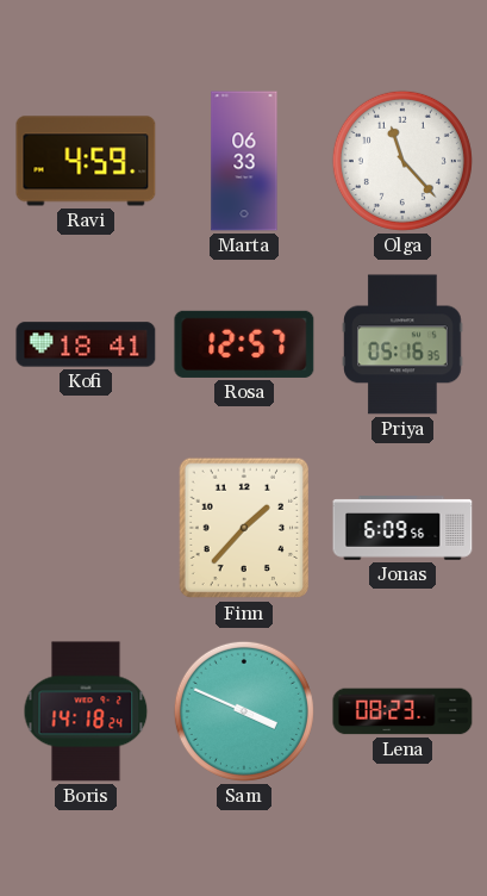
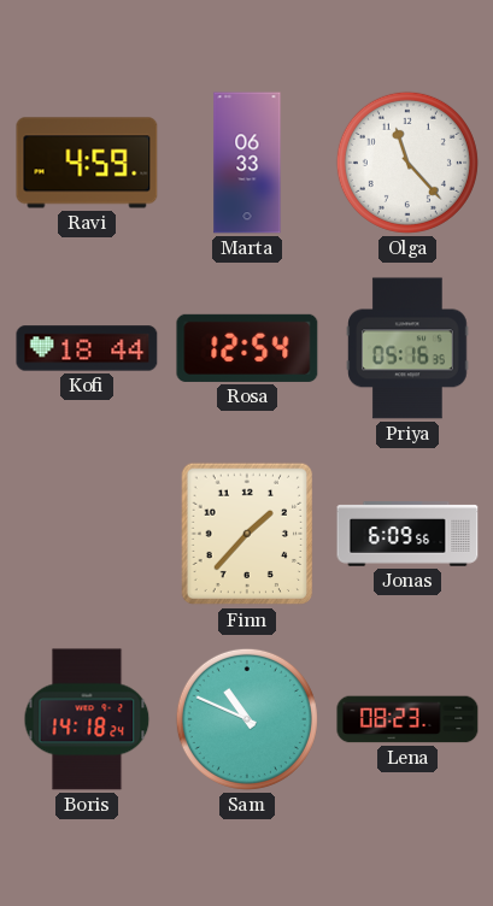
Kofi: 18:41 -> 18:44 (87, 348)
Rosa: 12:57 -> 12:54 (247, 348)
Sam: 3:49 -> 10:49 (247, 719)
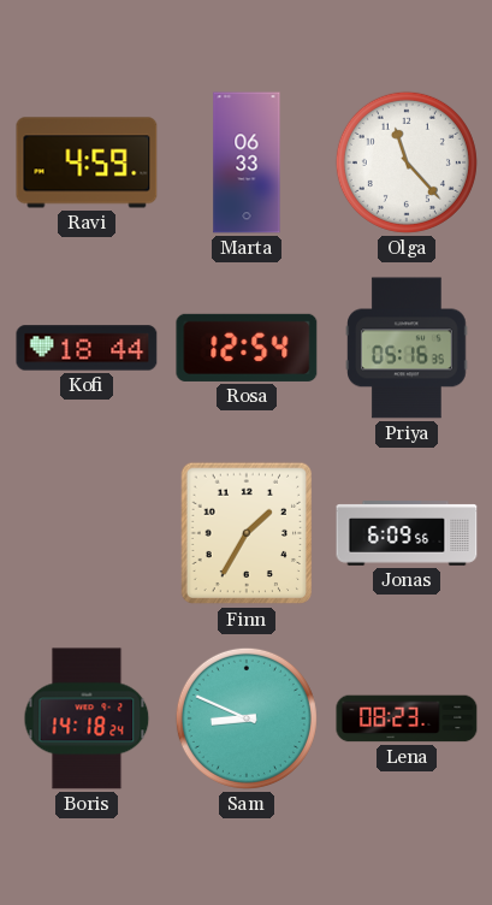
Finn: 1:37 -> 1:35 (247, 533)
Sam: 10:49 -> 8:49 (247, 718)
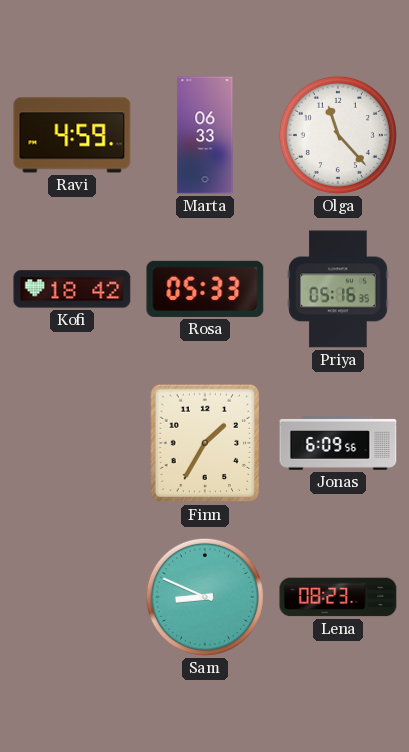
Kofi: 18:44 -> 18:42 (72, 289)
Rosa: 12:54 -> 05:33 (205, 289)
Boris: 14:18 -> none (87, 718)
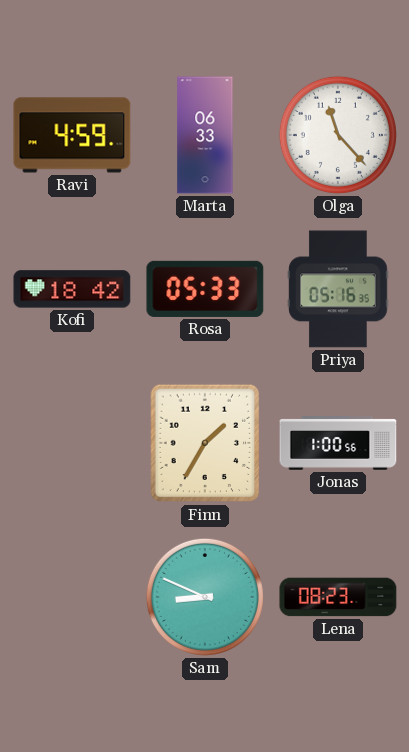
Jonas: 6:09 -> 1:00 (338, 443)
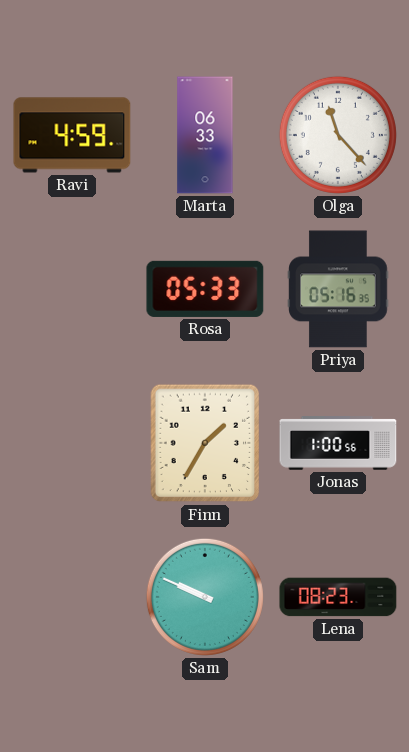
Kofi: 18:42 -> none (72, 289)
Sam: 8:49 -> 9:49 (205, 597)
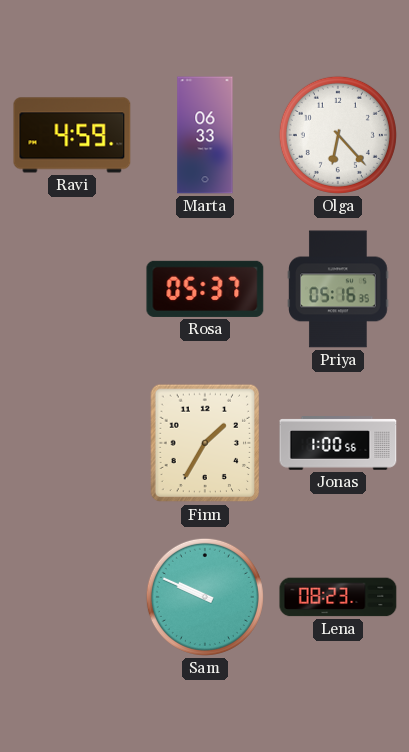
Olga: 11:23 -> 6:23 (338, 135)
Rosa: 05:33 -> 05:37 (205, 289)
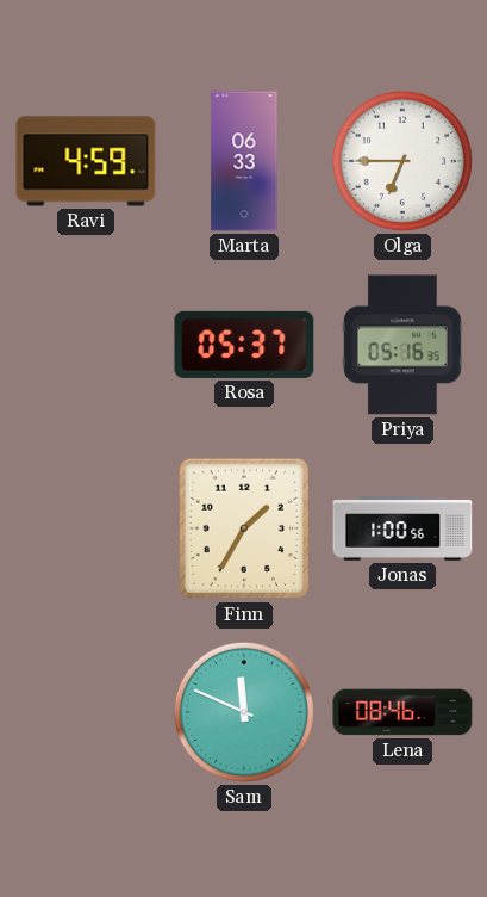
Olga: 6:23 -> 6:45 (402, 161)
Sam: 9:49 -> 11:49 (244, 712)
Lena: 08:23 -> 08:46 (402, 712)
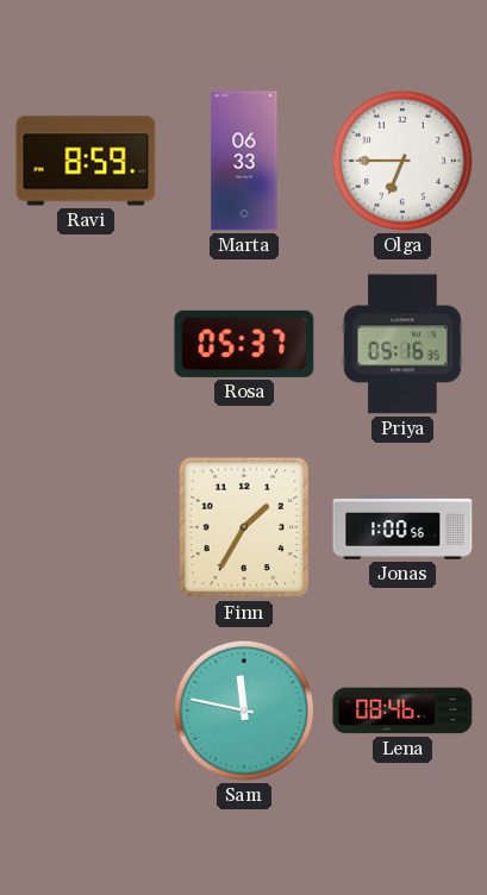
Ravi: 4:59 -> 8:59 (86, 161)
Sam: 11:49 -> 11:47 (244, 711)
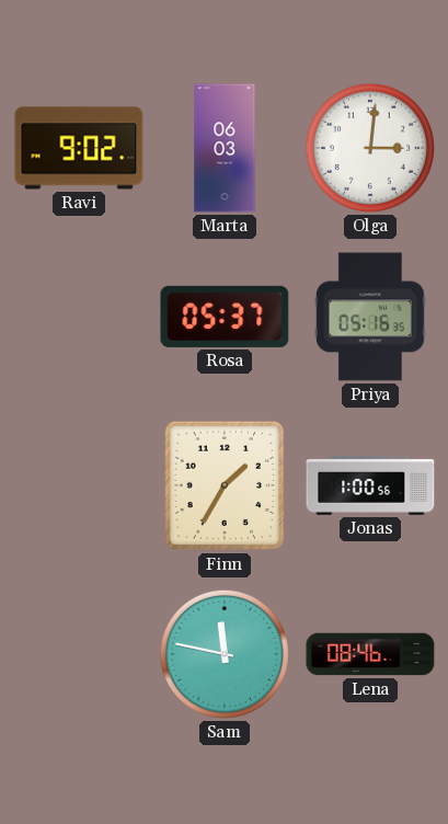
Ravi: 8:59 -> 9:02 (79, 148)
Marta: 06:33 -> 06:03 (225, 148)
Olga: 6:45 -> 3:01 (370, 148)
